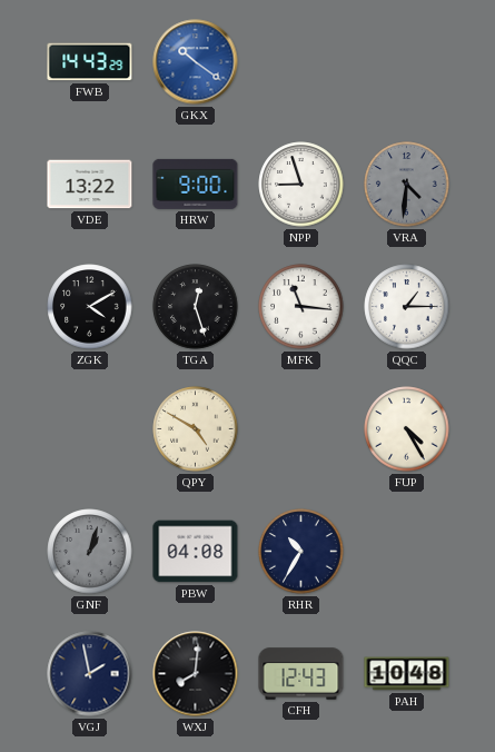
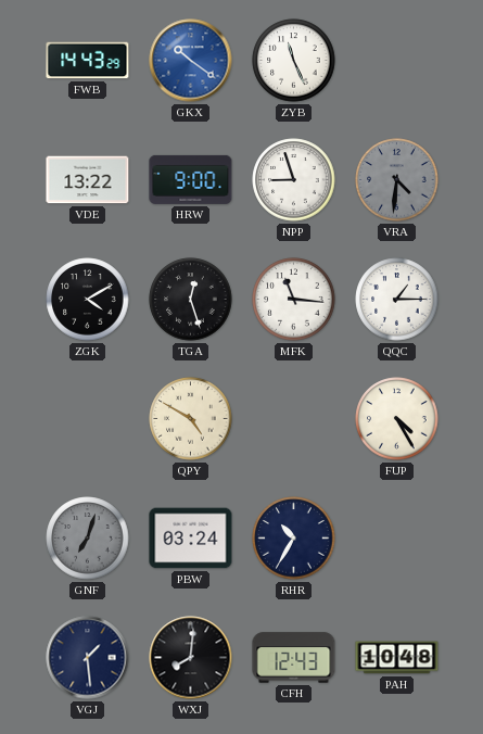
ZYB: none -> 11:26 (294, 61)
GNF: 1:03 -> 7:03 (88, 539)
PBW: 04:08 -> 03:24 (191, 539)
VGJ: 1:58 -> 1:29 (88, 658)
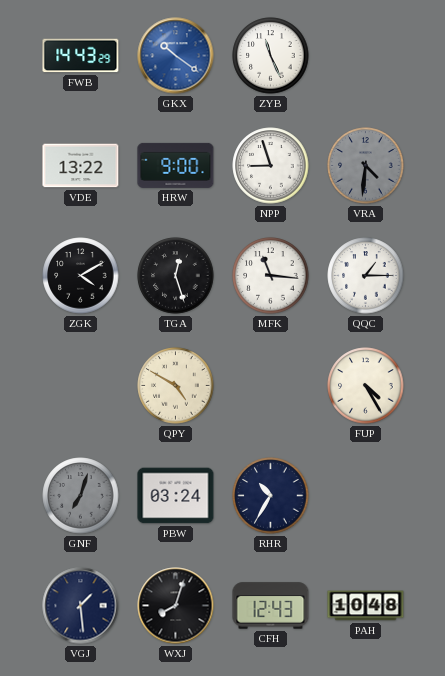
WXJ: 8:01 -> 8:03 (176, 606)
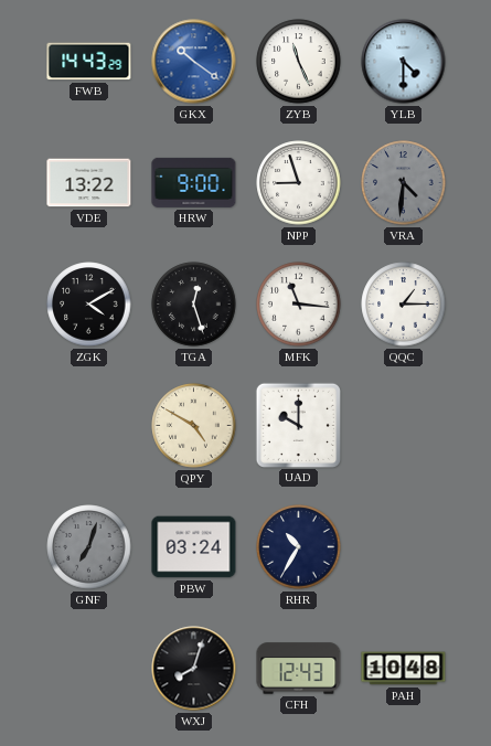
YLB: none -> 4:30 (404, 62)
UAD: none -> 10:00 (298, 425)
FUP: 4:25 -> none (366, 386)
VGJ: 1:29 -> none (81, 606)
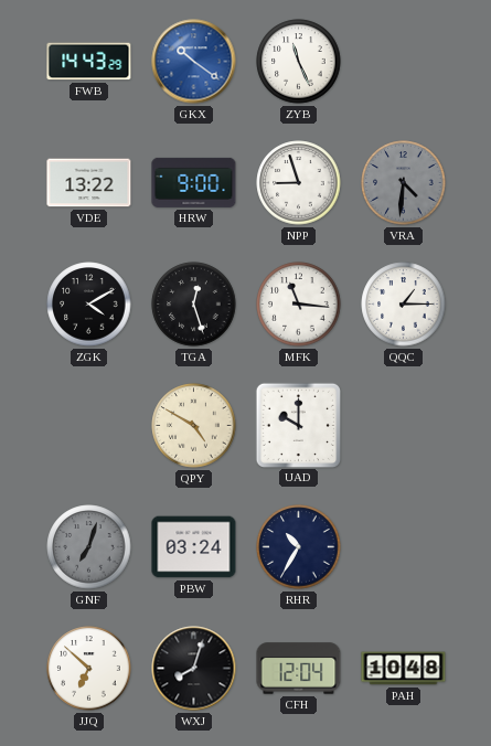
YLB: 4:30 -> none (404, 62)
JJQ: none -> 6:52 (89, 669)
CFH: 12:43 -> 12:04 (299, 669)
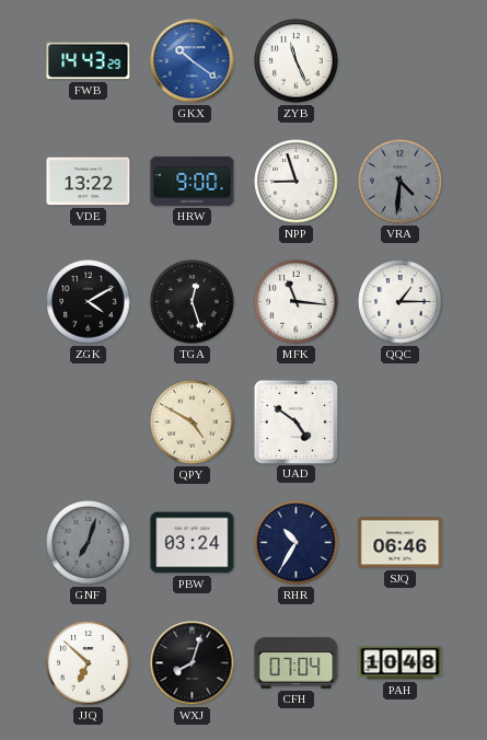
UAD: 10:00 -> 4:51 (295, 421)
SJQ: none -> 06:46 (401, 543)
CFH: 12:04 -> 07:04 (297, 663)
